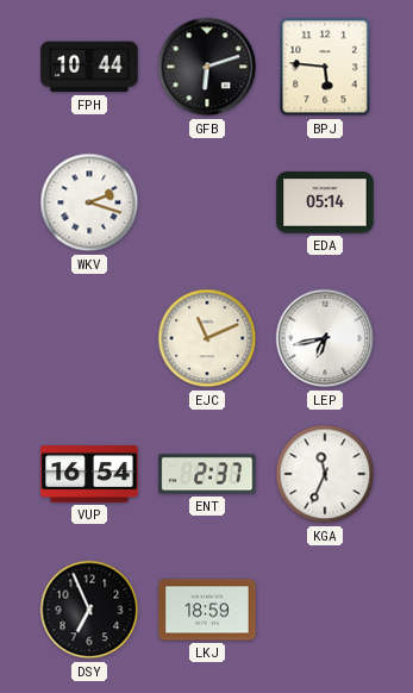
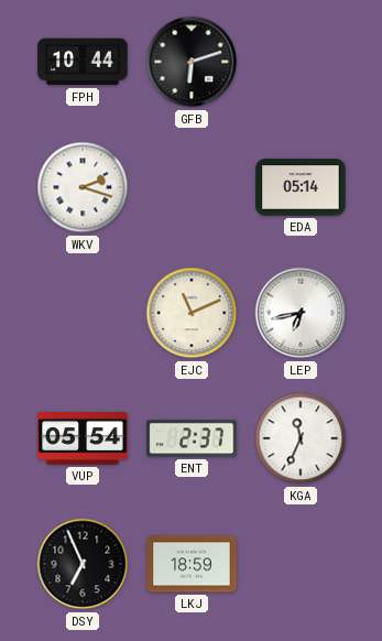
BPJ: 5:46 -> none (325, 67)
VUP: 16:54 -> 05:54 (83, 439)
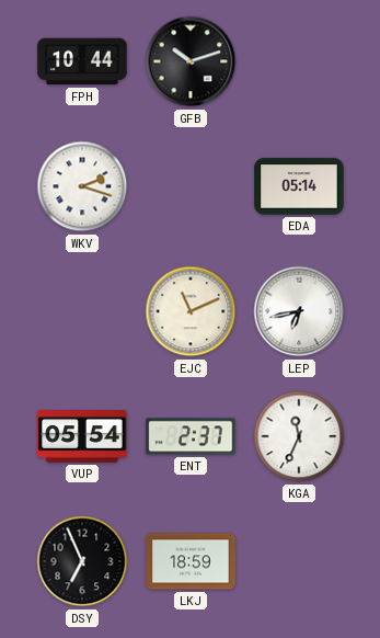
GFB: 6:12 -> 10:12 (191, 61)
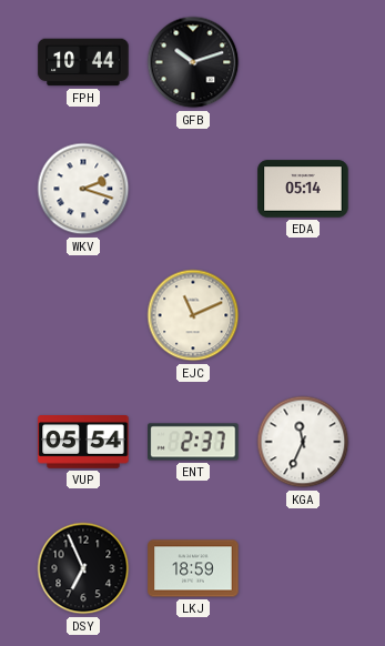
LEP: 6:43 -> none (299, 311)
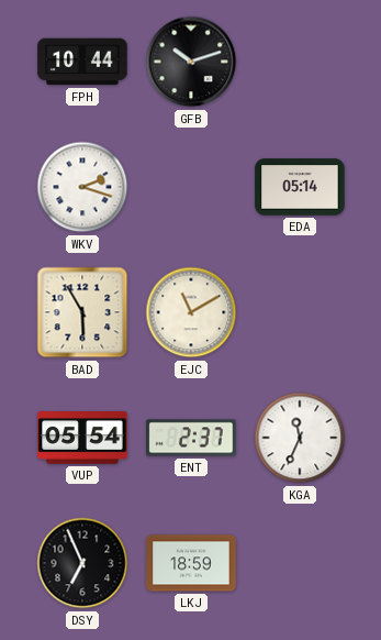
BAD: none -> 5:55 (82, 312)
EJC: 11:11 -> 11:10 (191, 312)
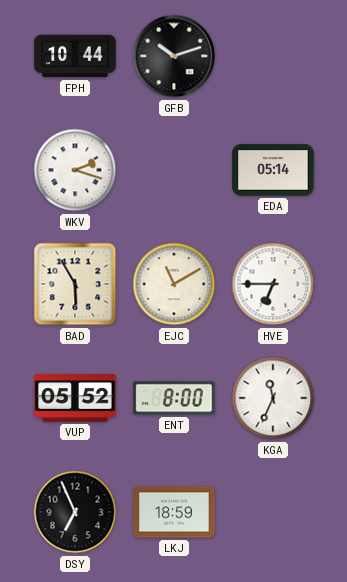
HVE: none -> 6:45 (273, 284)
VUP: 05:54 -> 05:52 (75, 399)
ENT: 2:37 -> 8:00 (174, 398)
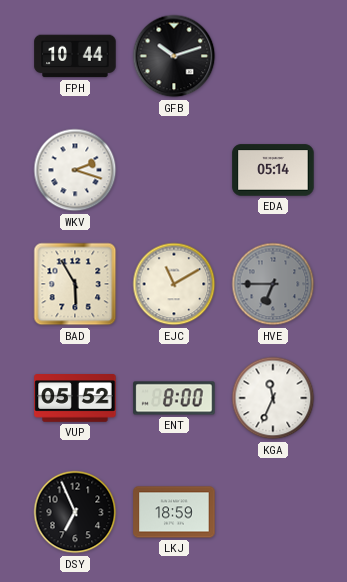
HVE dial: white -> grey (273, 284)
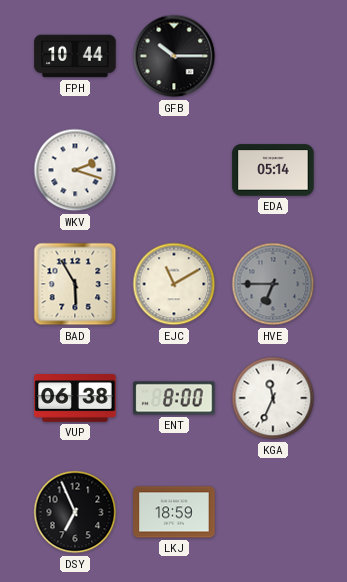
GFB: 10:12 -> 10:15 (174, 56)
VUP: 05:52 -> 06:38 (75, 399)
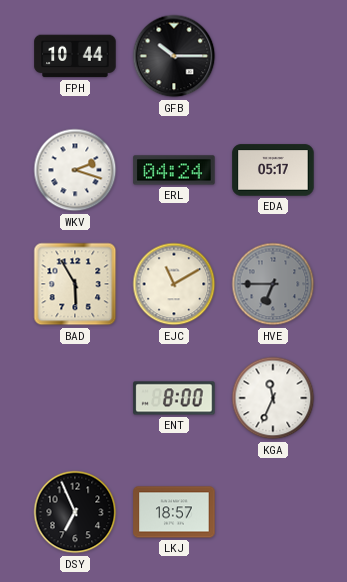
ERL: none -> 04:24 (174, 170)
EDA: 05:14 -> 05:17 (273, 170)
VUP: 06:38 -> none (75, 399)
LKJ: 18:59 -> 18:57 (174, 512)
